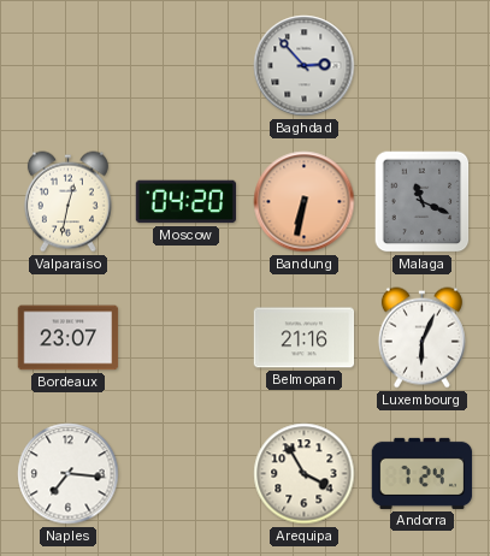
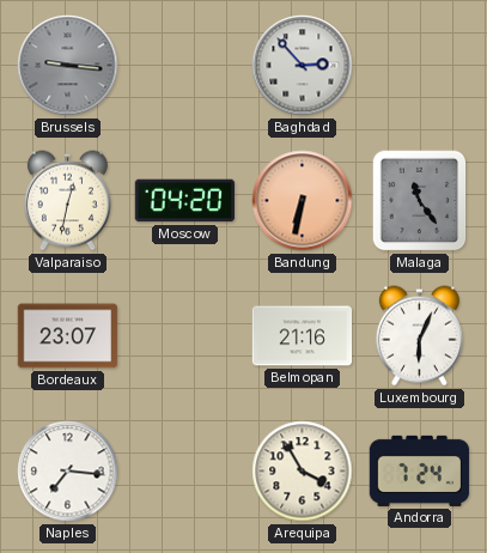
Brussels: none -> 9:16 (68, 66)
Malaga: 11:19 -> 11:24 (420, 201)
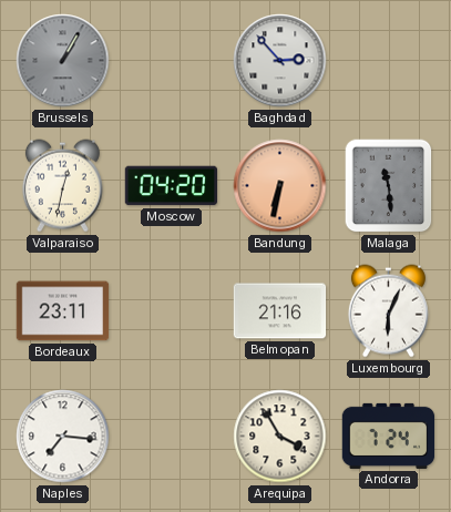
Brussels: 9:16 -> 1:05 (63, 61)
Malaga: 11:24 -> 11:29 (389, 186)
Bordeaux: 23:07 -> 23:11 (63, 311)
